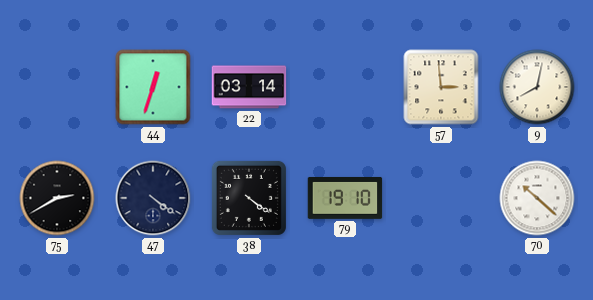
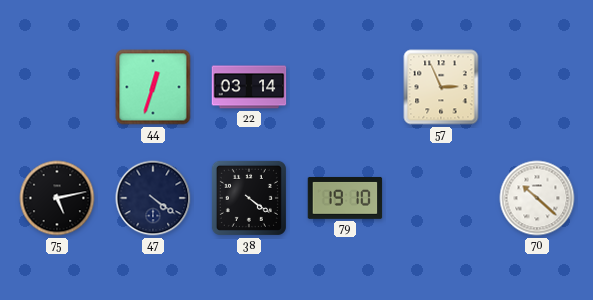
57: 2:59 -> 2:56 (441, 87)
9: 8:02 -> none (537, 87)
75: 2:40 -> 5:13 (57, 198)
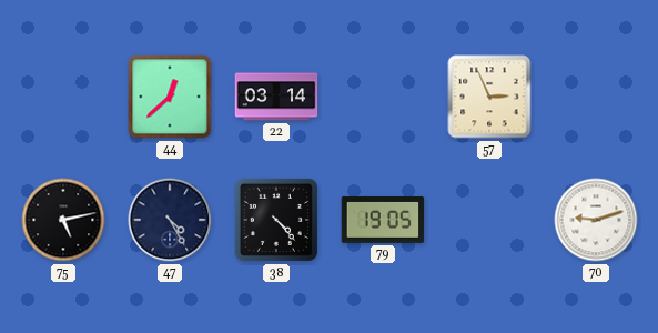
44: 12:33 -> 12:38 (170, 97)
47: 4:21 -> 4:25 (170, 220)
38: 4:21 -> 4:23 (276, 220)
79: 19:10 -> 19:05 (383, 220)
70: 10:22 -> 9:12 (596, 220)
